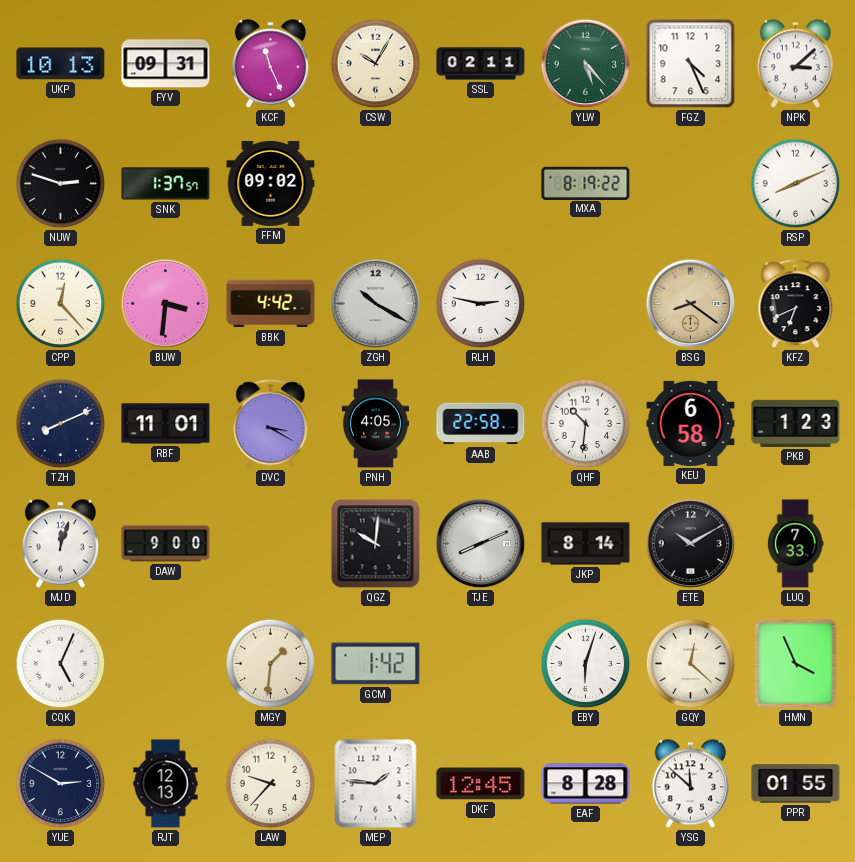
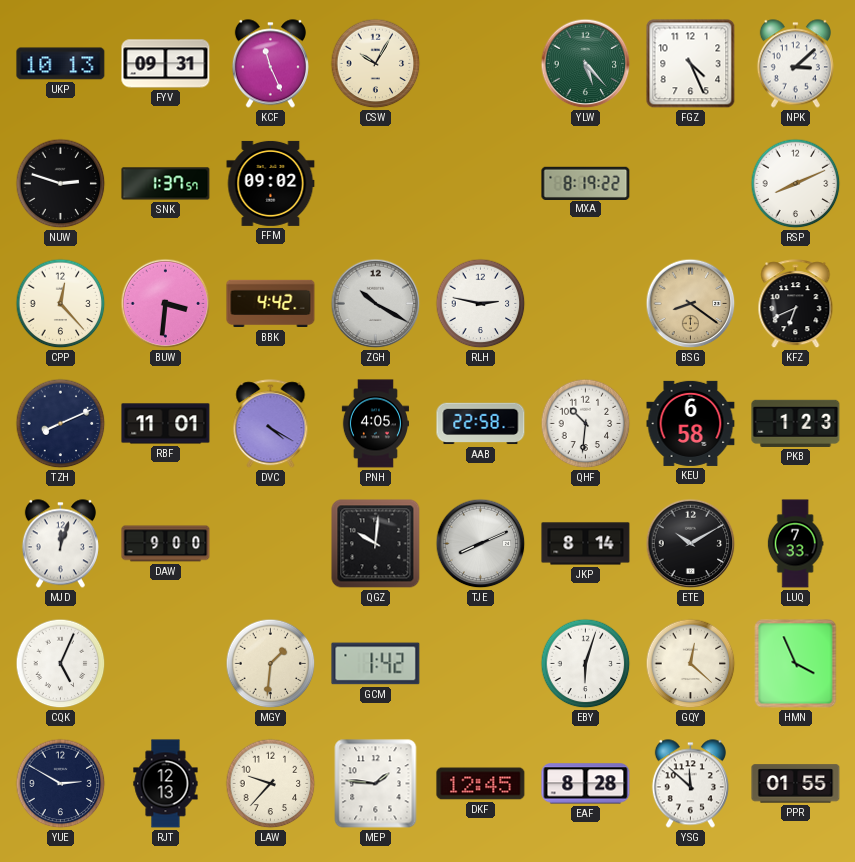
SSL: 02:11 -> none (481, 64)
DVC: 3:20 -> 4:20 (271, 424)
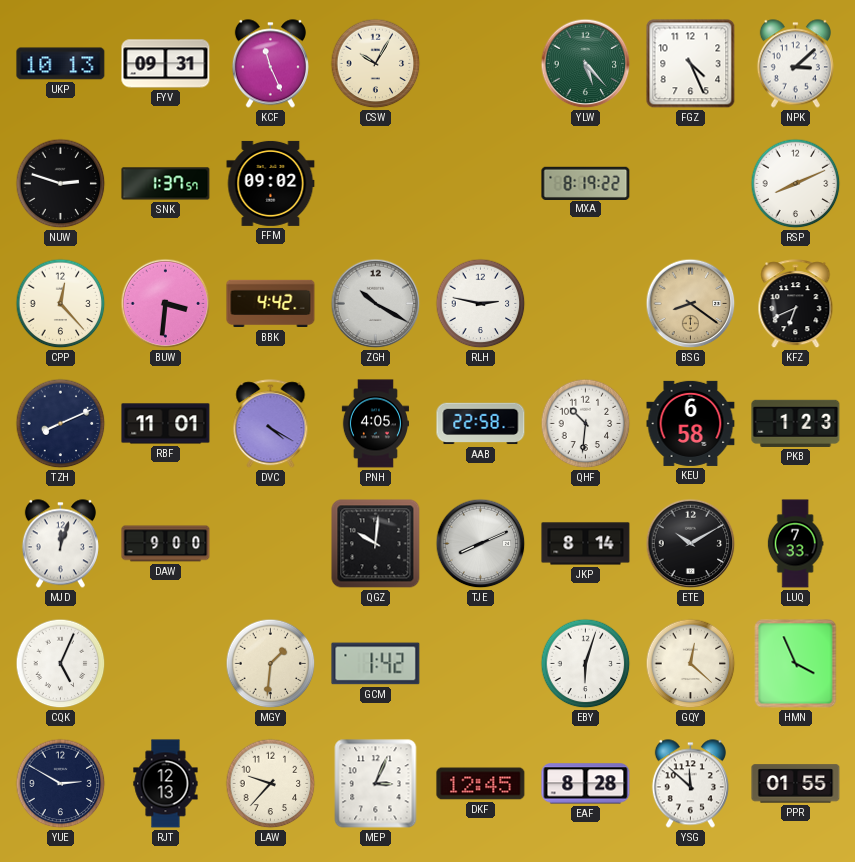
MEP: 1:46 -> 3:04 (376, 784)
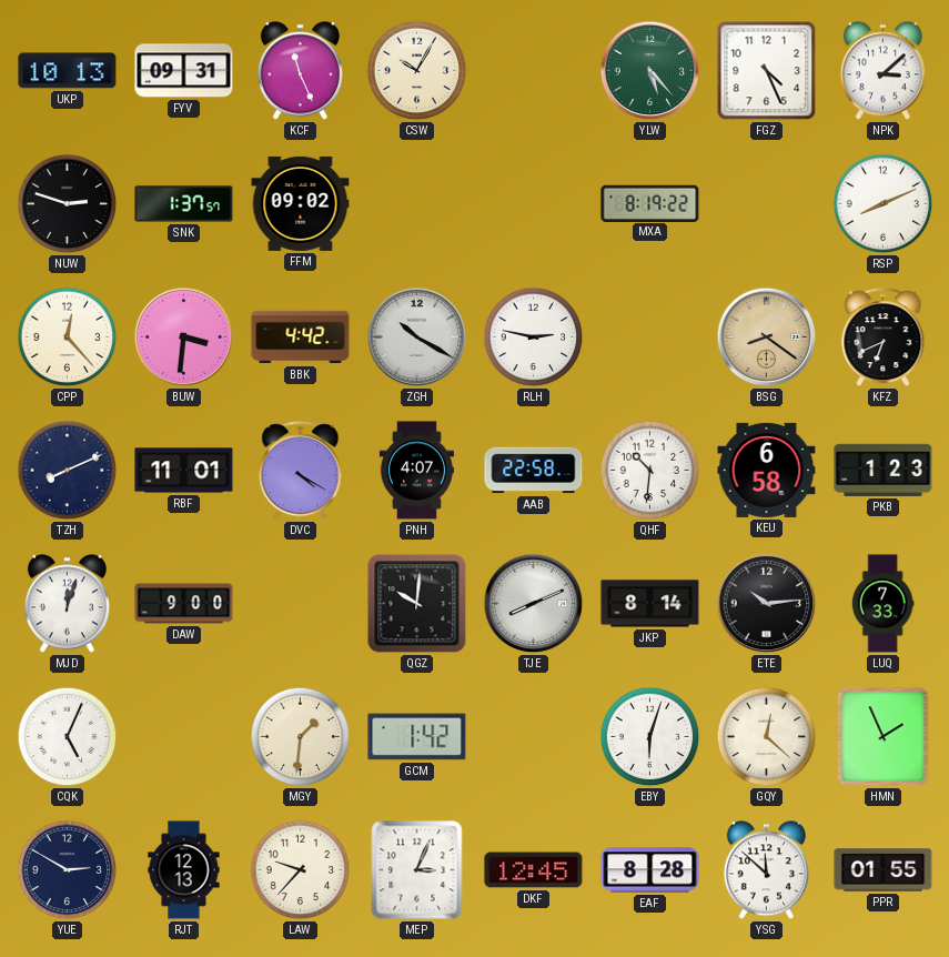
PNH: 4:05 -> 4:07 (416, 471)
ETE: 10:10 -> 10:14 (767, 604)
HMN: 3:56 -> 1:56 (884, 737)
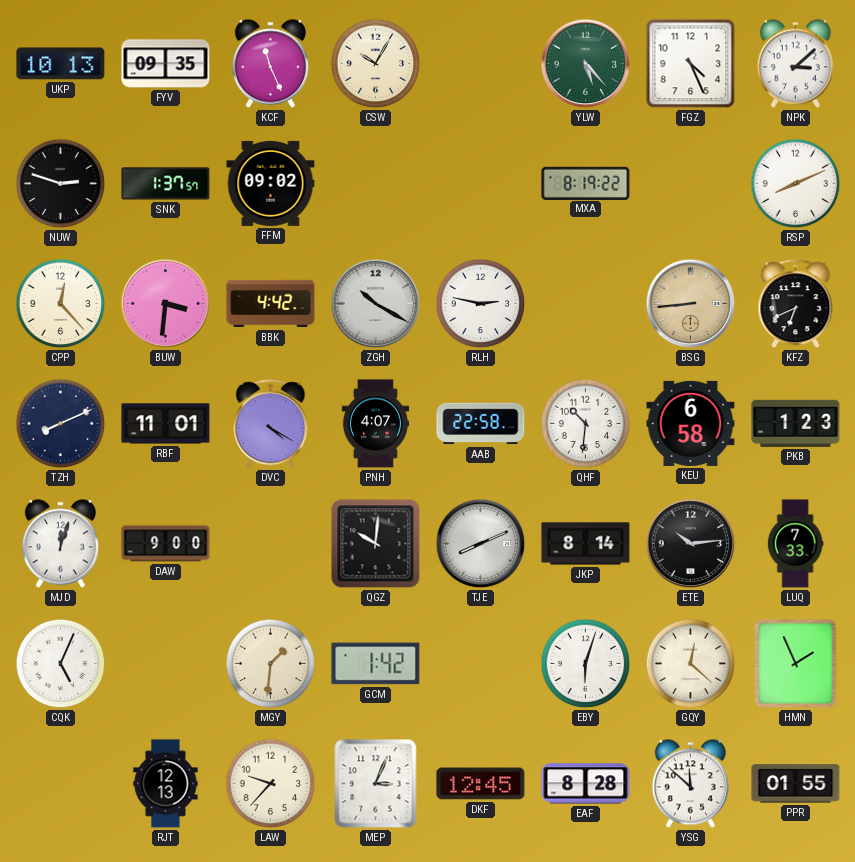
FYV: 09:31 -> 09:35 (166, 64)
BSG: 8:21 -> 8:44 (691, 304)
YUE: 2:50 -> none (68, 870)
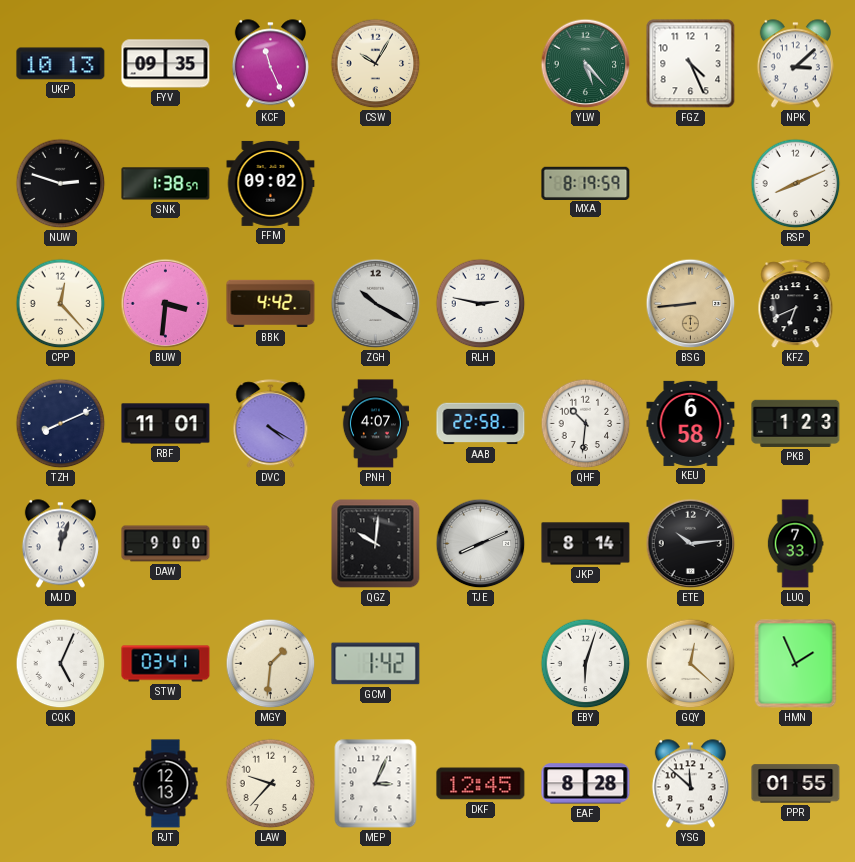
SNK: 1:37 -> 1:38 (166, 184)
MXA: 8:19:22 -> 8:19:59 (586, 183)
STW: none -> 03:41 (166, 664)
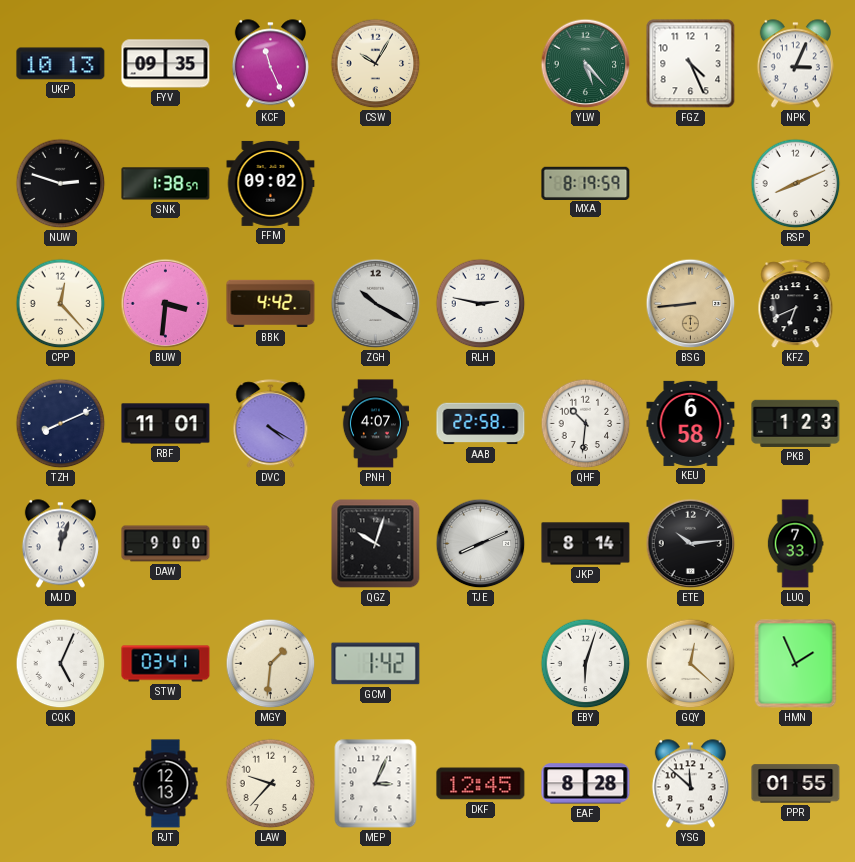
NPK: 3:08 -> 3:04 (795, 64)
QGZ: 10:01 -> 10:03 (376, 544)
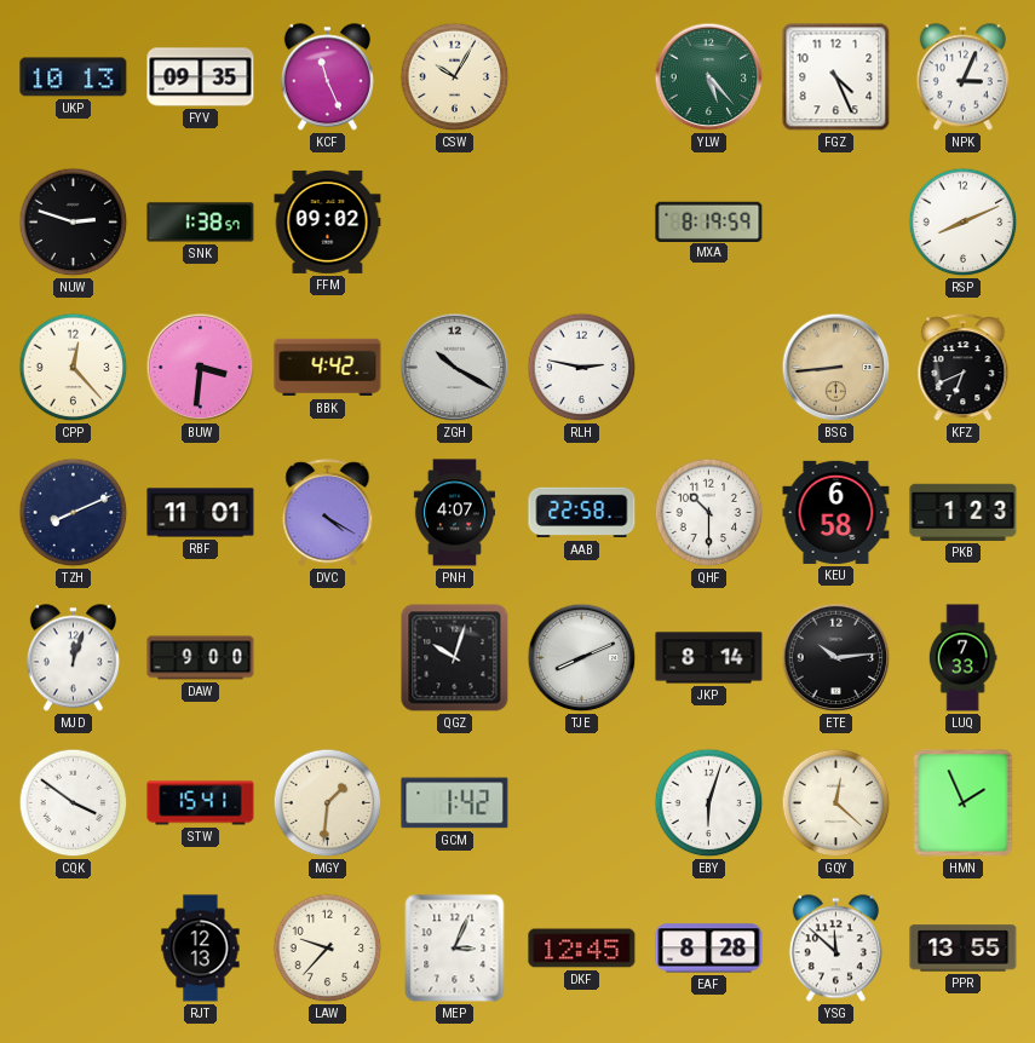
QHF: 10:31 -> 10:30 (709, 513)
CQK: 5:04 -> 3:51 (74, 803)
STW: 03:41 -> 15:41 (201, 803)
PPR: 01:55 -> 13:55 (964, 949)
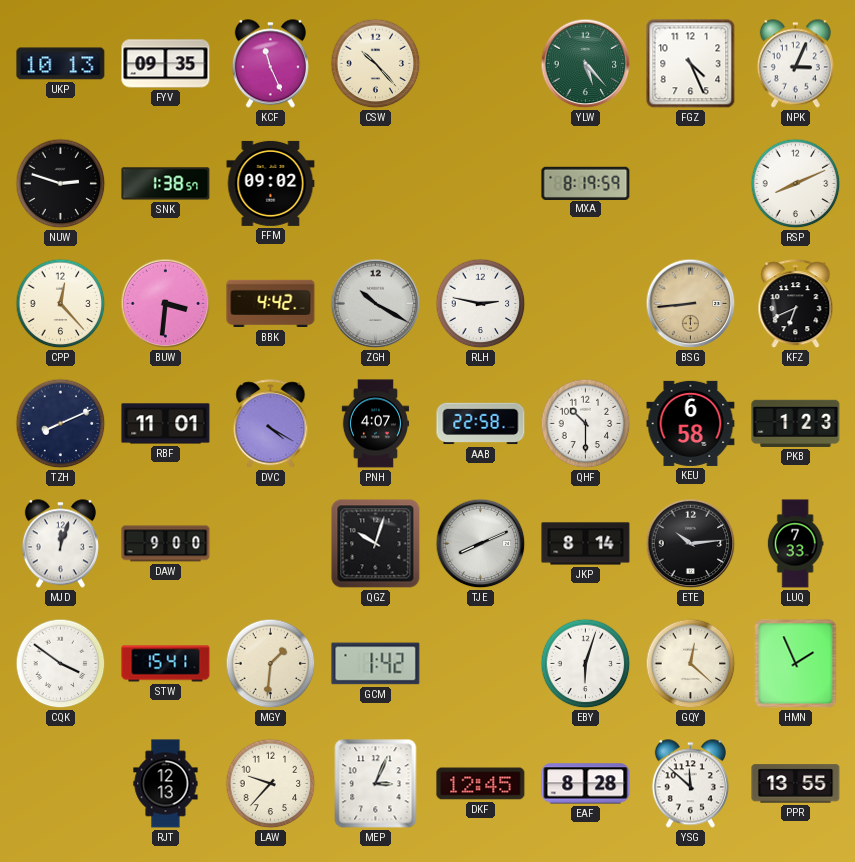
CSW: 10:05 -> 10:23 (376, 64)
